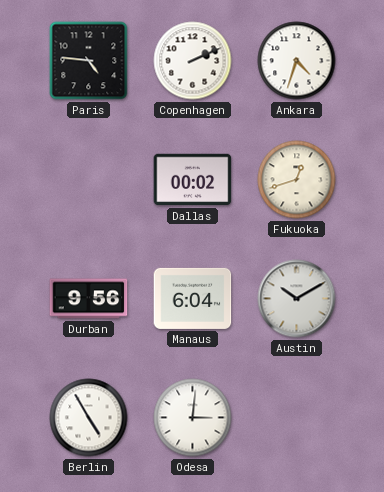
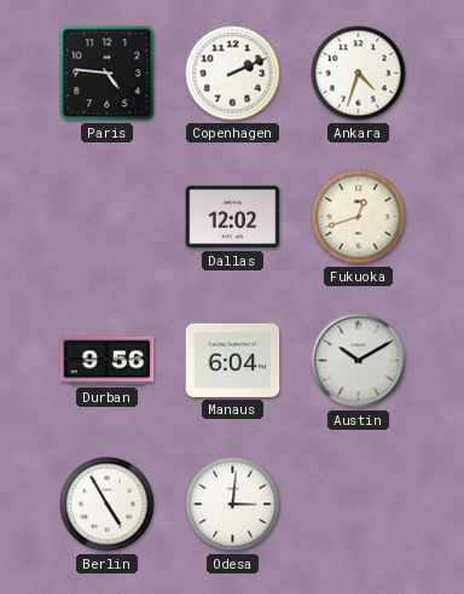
Dallas: 00:02 -> 12:02 (233, 217)
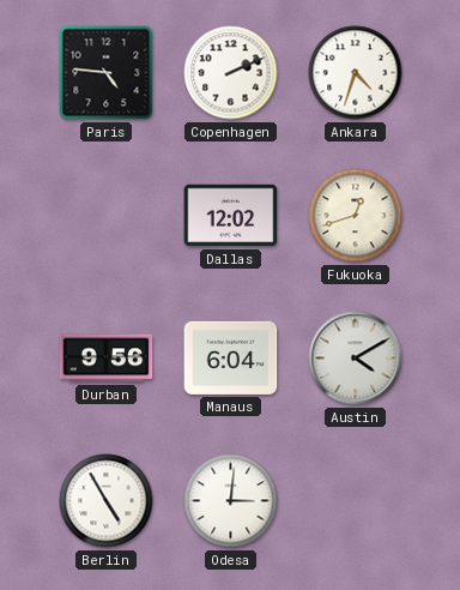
Austin: 10:10 -> 4:10 (356, 359)
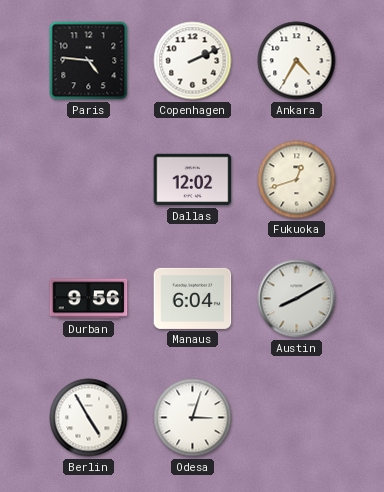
Ankara: 4:33 -> 4:35 (297, 61)
Austin: 4:10 -> 8:10 (297, 299)
Odesa: 3:01 -> 3:03 (193, 418)
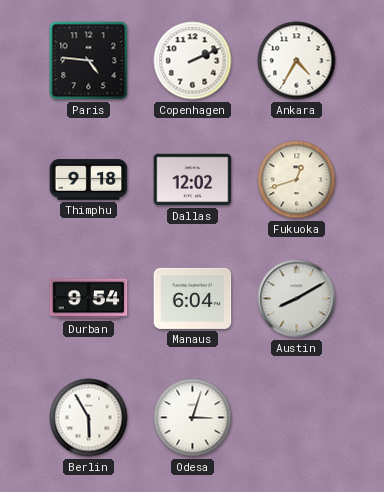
Thimphu: none -> 9:18 (89, 180)
Durban: 9:56 -> 9:54 (89, 299)
Berlin: 4:55 -> 5:55 (89, 418)
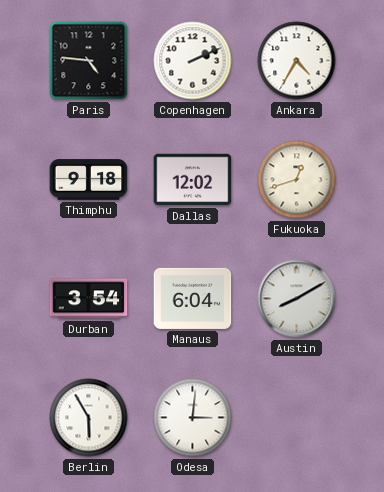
Durban: 9:54 -> 3:54 (89, 299)
Odesa: 3:03 -> 3:01 (193, 418)
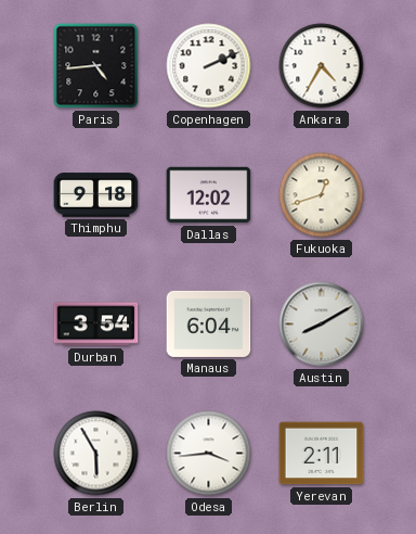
Paris: 4:46 -> 4:44 (96, 66)
Odesa: 3:01 -> 3:44 (209, 454)
Yerevan: none -> 2:11 (322, 454)
